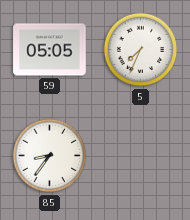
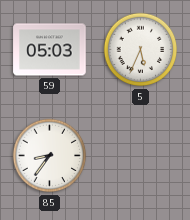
59: 05:05 -> 05:03 (50, 50)
5: 7:34 -> 5:34 (141, 50)
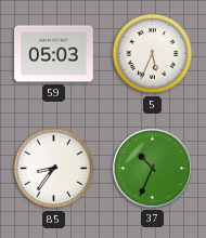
37: none -> 10:34 (152, 168)
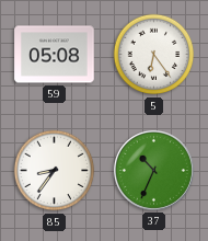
59: 05:03 -> 05:08 (55, 55)
5: 5:34 -> 6:24 (154, 55)
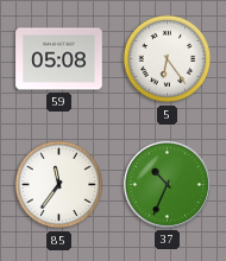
85: 8:36 -> 11:36 (59, 185)
